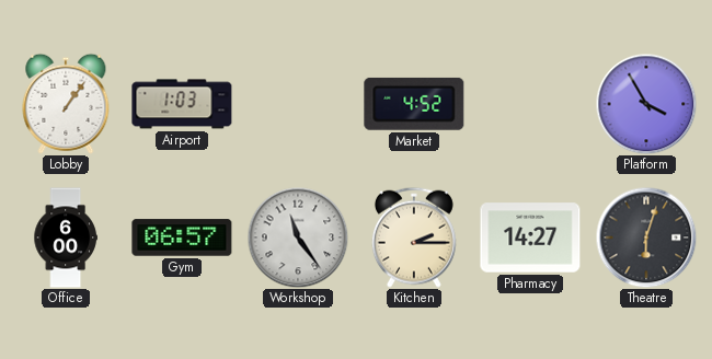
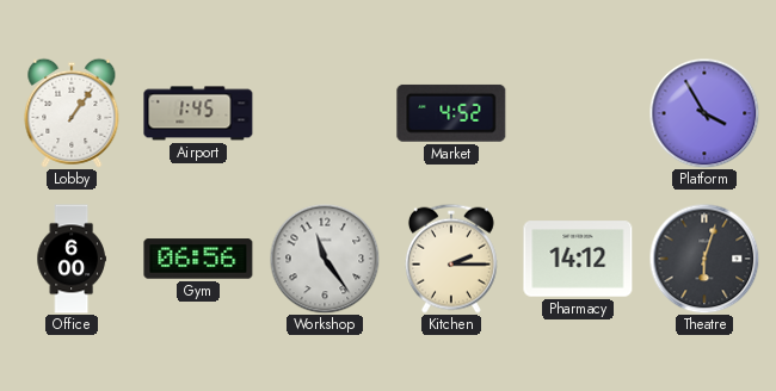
Airport: 1:03 -> 1:45 (198, 113)
Gym: 06:57 -> 06:56 (198, 259)
Pharmacy: 14:27 -> 14:12 (578, 259)
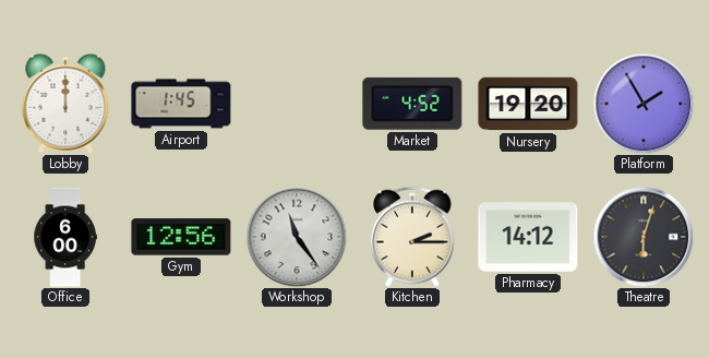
Lobby: 1:06 -> 12:00 (65, 104)
Nursery: none -> 19:20 (528, 104)
Platform: 3:55 -> 1:55 (644, 104)
Gym: 06:56 -> 12:56 (181, 237)
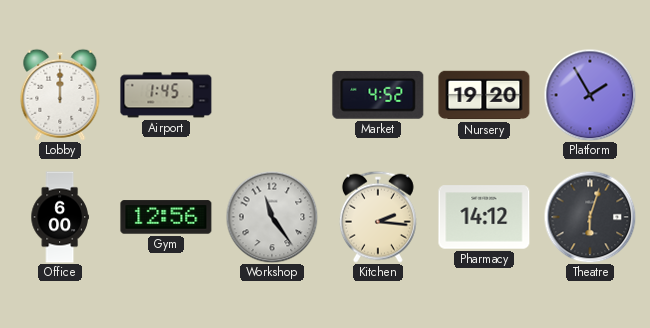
Kitchen: 2:15 -> 2:16 (378, 217)
